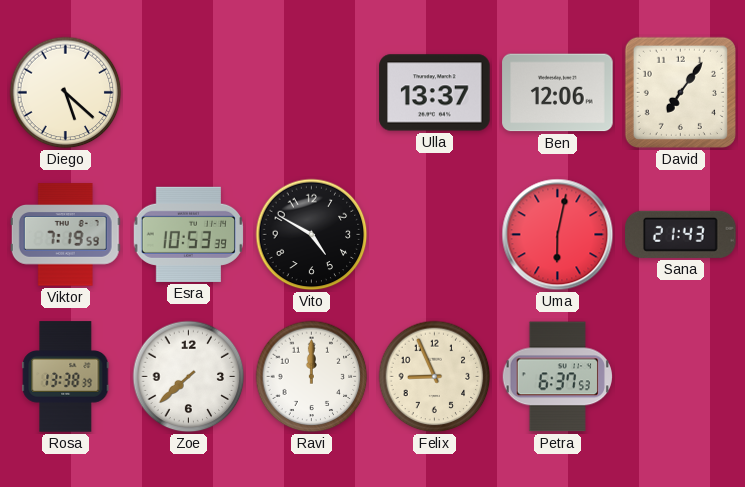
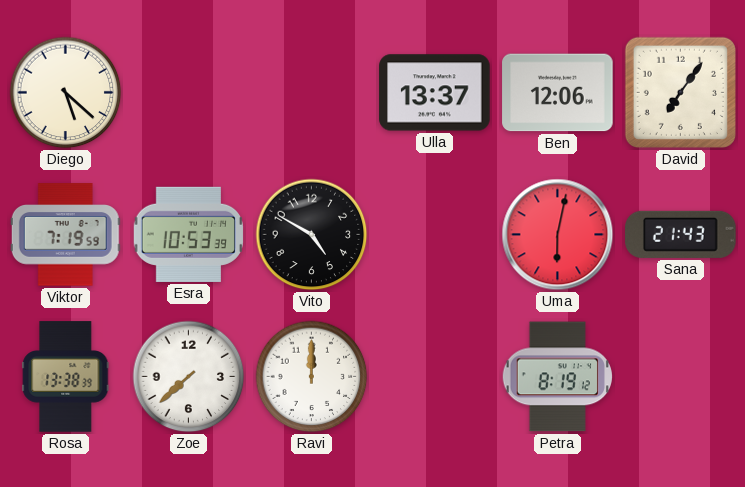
Felix: 8:56 -> none (435, 377)
Petra: 6:37 -> 8:19 (557, 377)
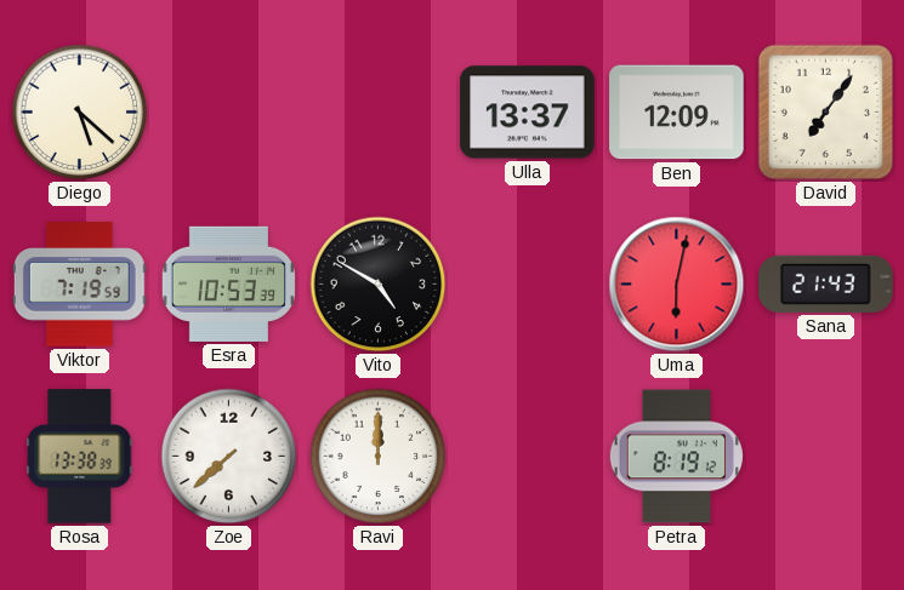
Ben: 12:06 -> 12:09 (677, 113)
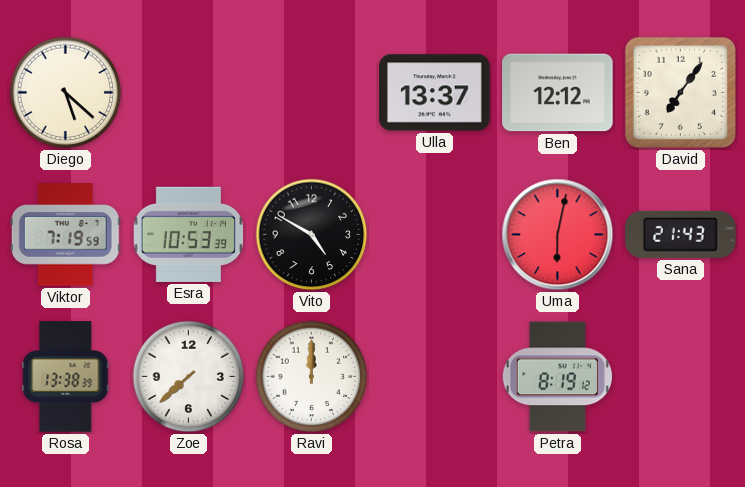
Ben: 12:09 -> 12:12 (558, 93)
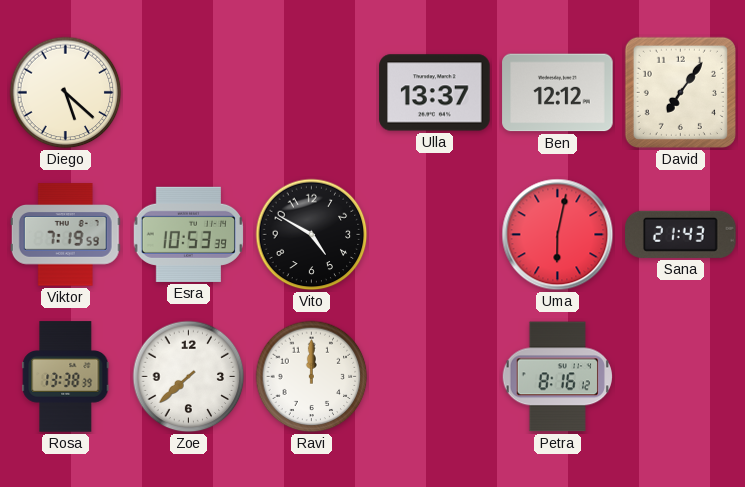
Petra: 8:19 -> 8:16 (557, 377)
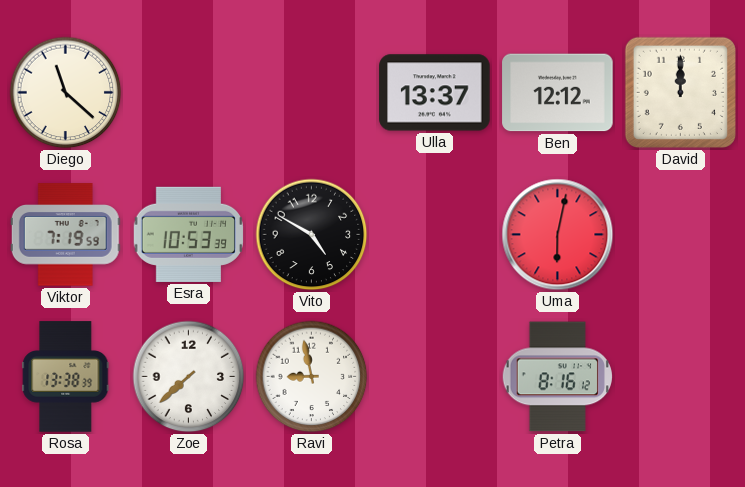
Diego: 5:22 -> 11:22 (66, 93)
David: 7:06 -> 12:00 (680, 92)
Sana: 21:43 -> none (681, 234)
Ravi: 12:00 -> 8:58 (312, 377)
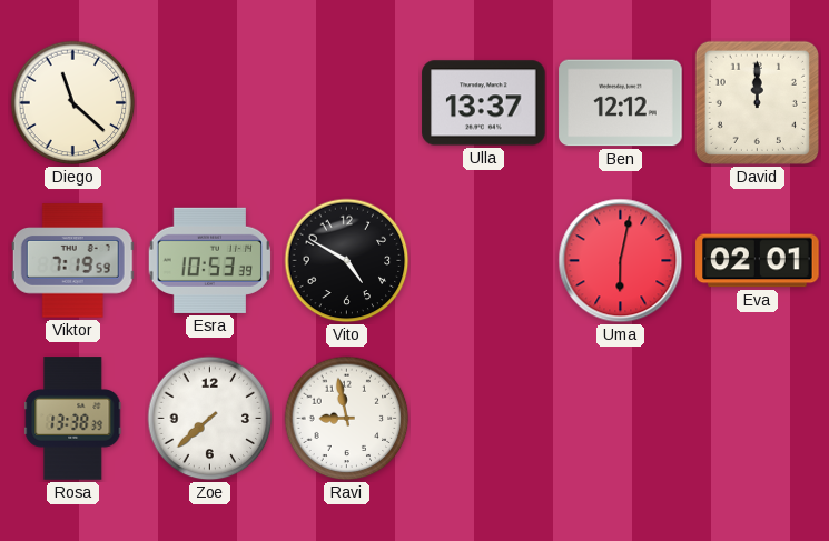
Eva: none -> 02:01 (758, 261)
Petra: 8:16 -> none (557, 377)
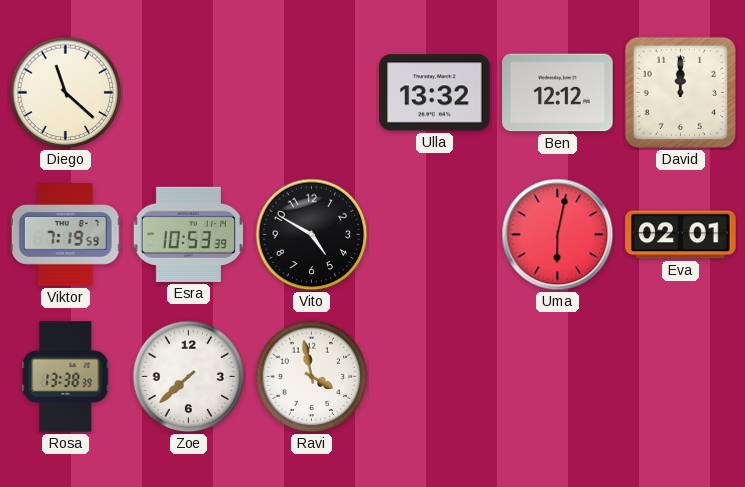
Ulla: 13:37 -> 13:32 (435, 93)
Ravi: 8:58 -> 3:58 (312, 377)
